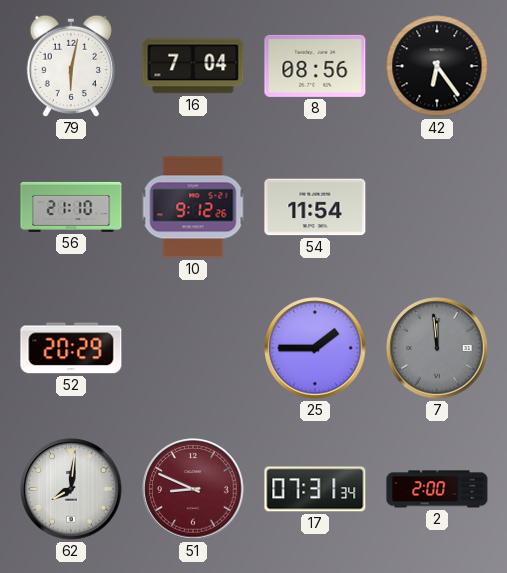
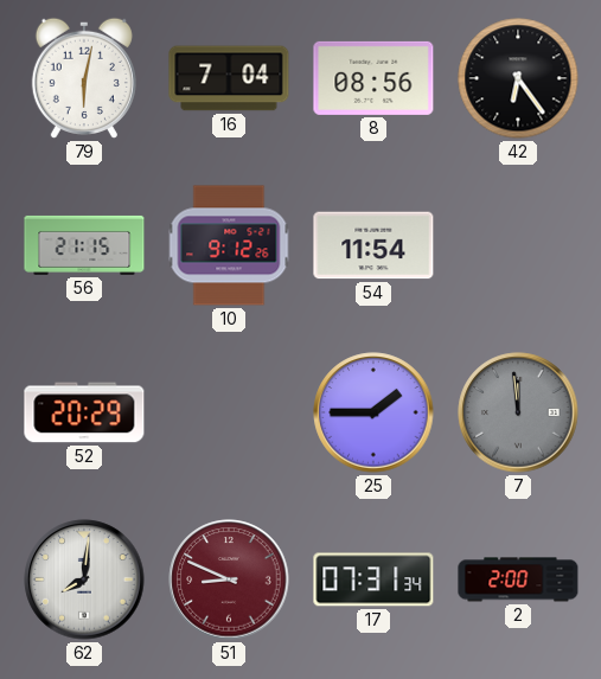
56: 21:10 -> 21:15 (84, 245)
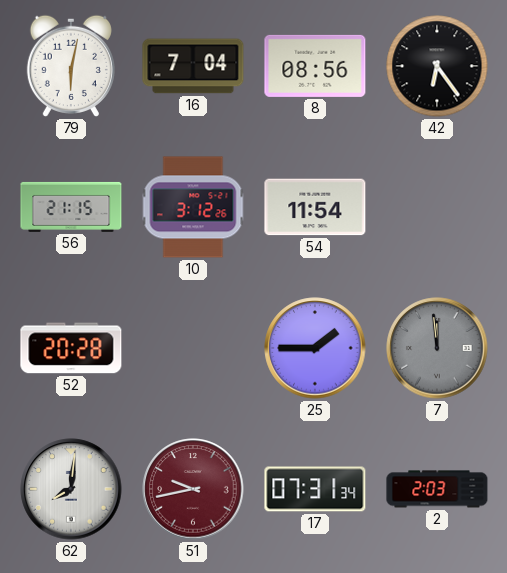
10: 9:12 -> 3:12 (193, 207)
52: 20:29 -> 20:28 (71, 348)
51: 8:49 -> 9:43 (193, 489)
2: 2:00 -> 2:03 (437, 489)
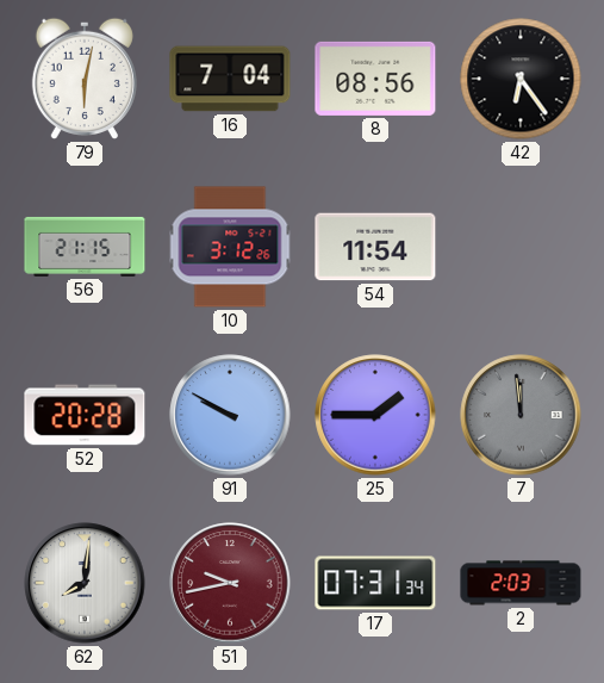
91: none -> 9:50 (230, 415)
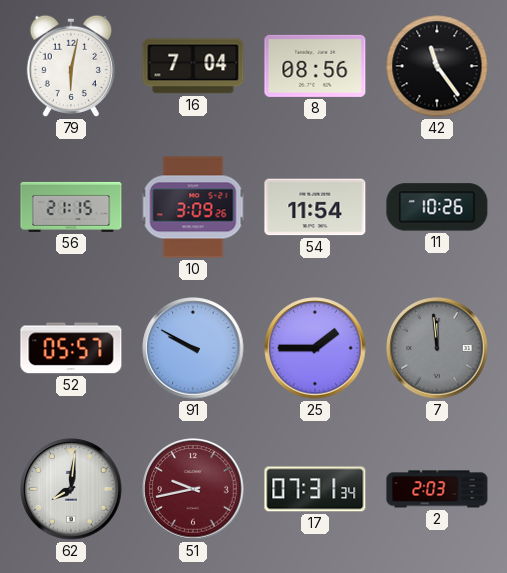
42: 6:24 -> 11:24 (437, 66)
10: 3:12 -> 3:09 (193, 207)
11: none -> 10:26 (437, 207)
52: 20:28 -> 05:57 (71, 348)
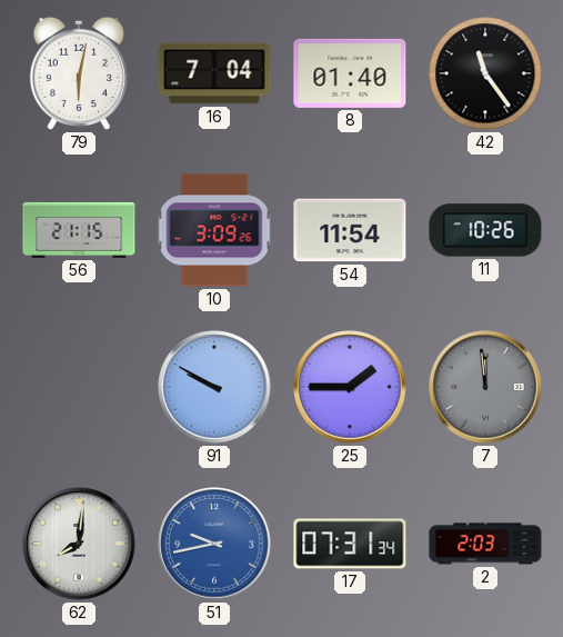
8: 08:56 -> 01:40 (350, 73)
52: 05:57 -> none (71, 348)
51 dial: burgundy -> blue (214, 544)
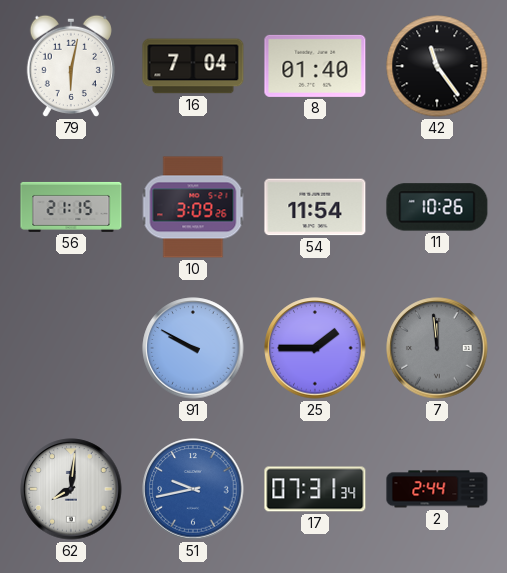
2: 2:03 -> 2:44 (437, 489)
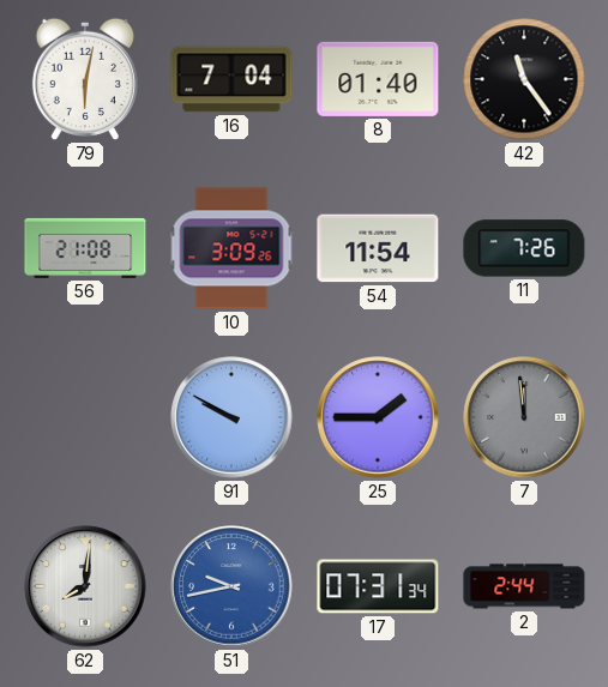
56: 21:15 -> 21:08 (85, 248)
11: 10:26 -> 7:26 (524, 248)
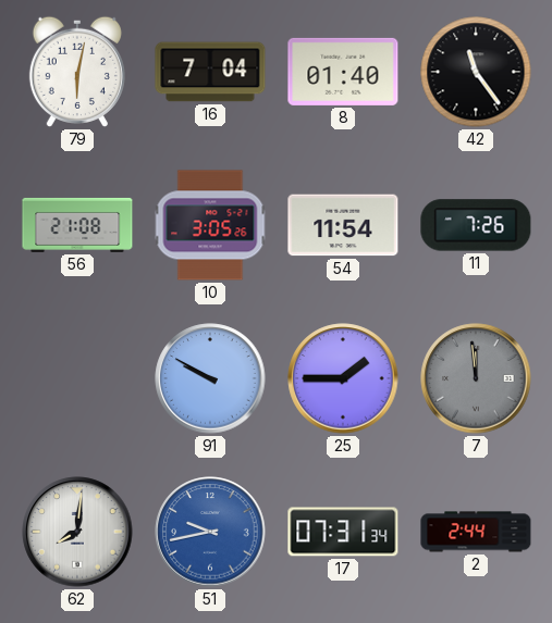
10: 3:09 -> 3:05 (210, 225)
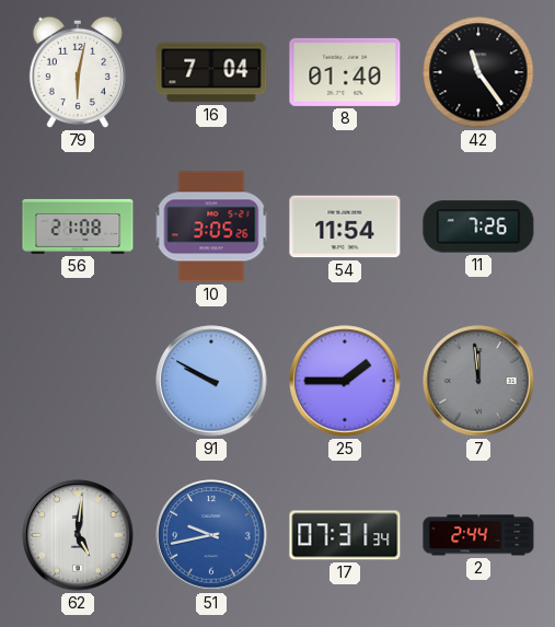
62: 8:01 -> 5:01 (78, 535)
